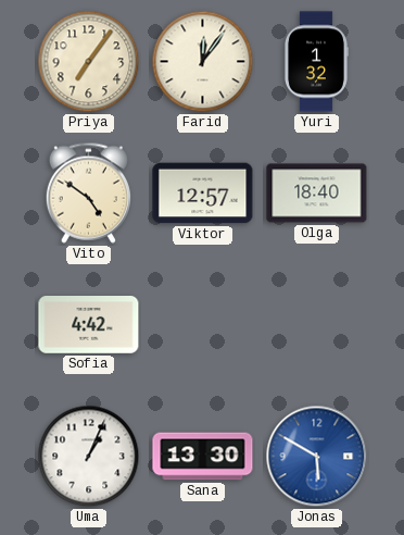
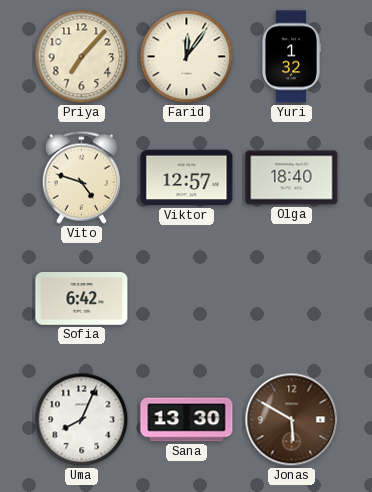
Priya: 7:06 -> 7:07 (82, 57)
Vito: 4:51 -> 4:48 (81, 177)
Sofia: 4:42 -> 6:42 (82, 299)
Uma: 1:04 -> 8:04 (82, 420)
Jonas dial: blue -> brown (292, 420)
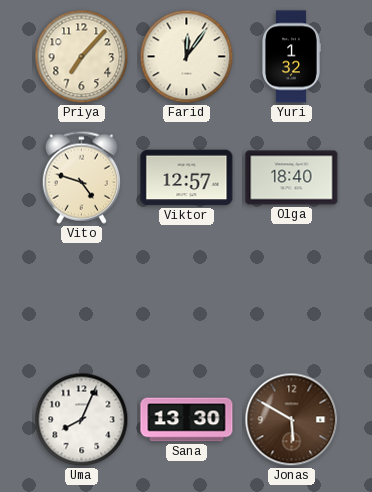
Sofia: 6:42 -> none (82, 299)
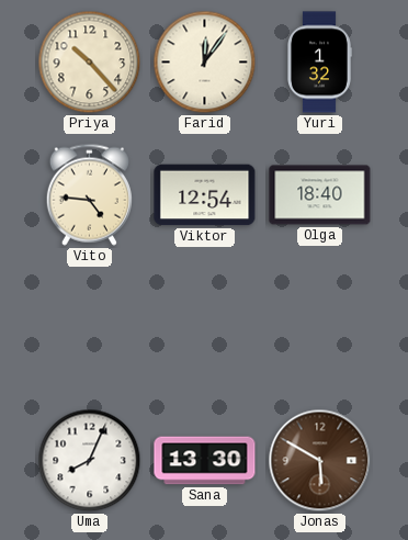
Priya: 7:07 -> 10:23 (90, 63)
Vito: 4:48 -> 4:46 (89, 194)
Viktor: 12:57 -> 12:54 (205, 195)
